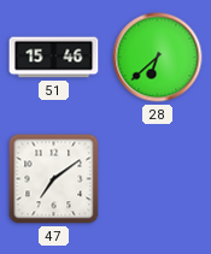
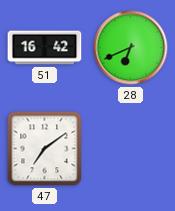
51: 15:46 -> 16:42 (45, 48)
28: 6:38 -> 6:41 (131, 48)
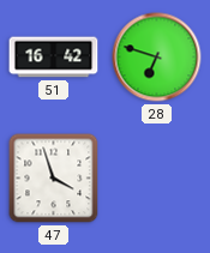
28: 6:41 -> 6:48 (157, 58)
47: 7:09 -> 3:57 (54, 179)
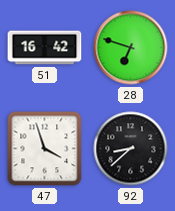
92: none -> 8:38 (131, 149)
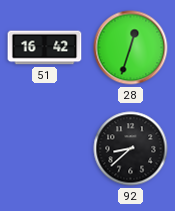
28: 6:48 -> 12:33 (131, 48)
47: 3:57 -> none (45, 149)
